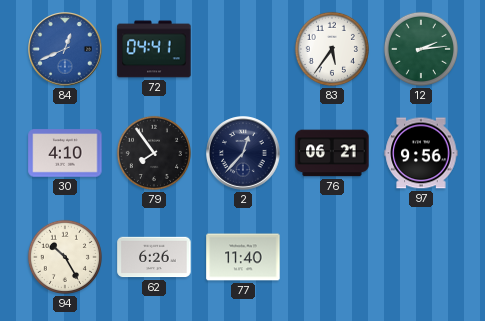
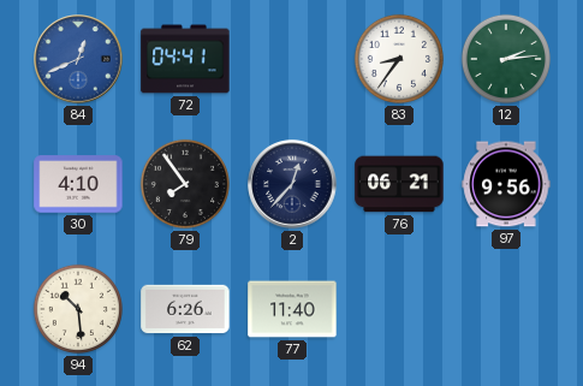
83: 5:36 -> 8:36 (399, 59)
94: 10:25 -> 10:29 (78, 309)
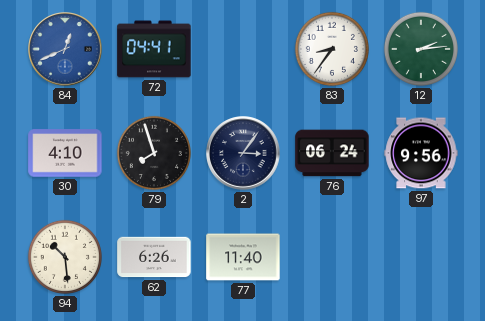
79: 7:54 -> 7:57 (154, 153)
2: 12:37 -> 3:06 (243, 153)
76: 06:21 -> 06:24 (332, 153)
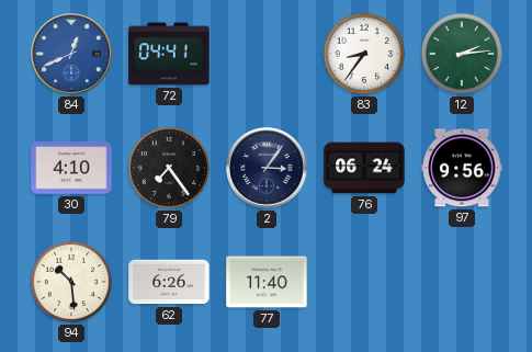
79: 7:57 -> 7:24 (169, 168)
